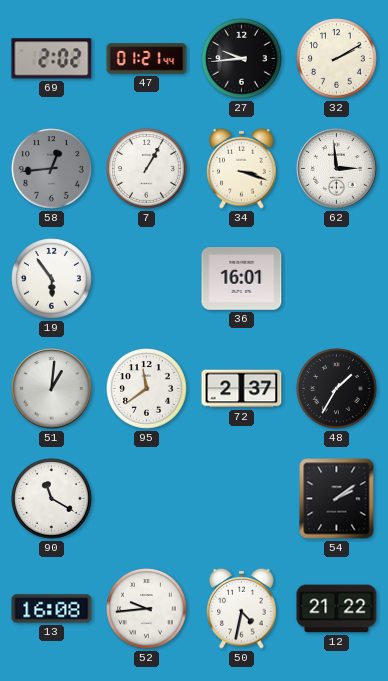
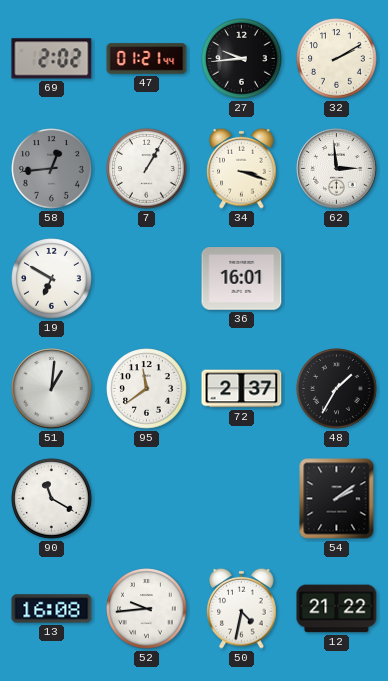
19: 5:54 -> 6:50 (52, 279)
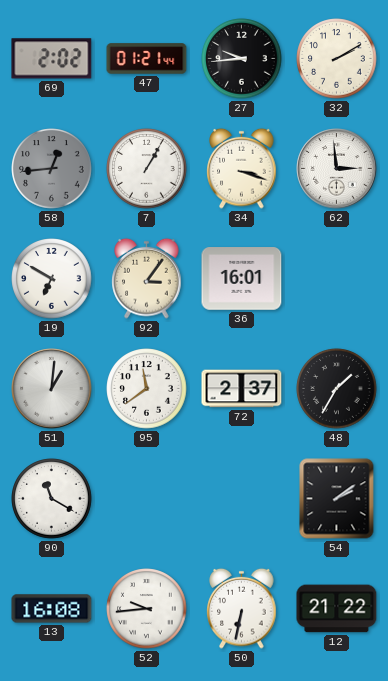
92: none -> 3:06 (147, 278)
50: 4:32 -> 6:32 (242, 608)
